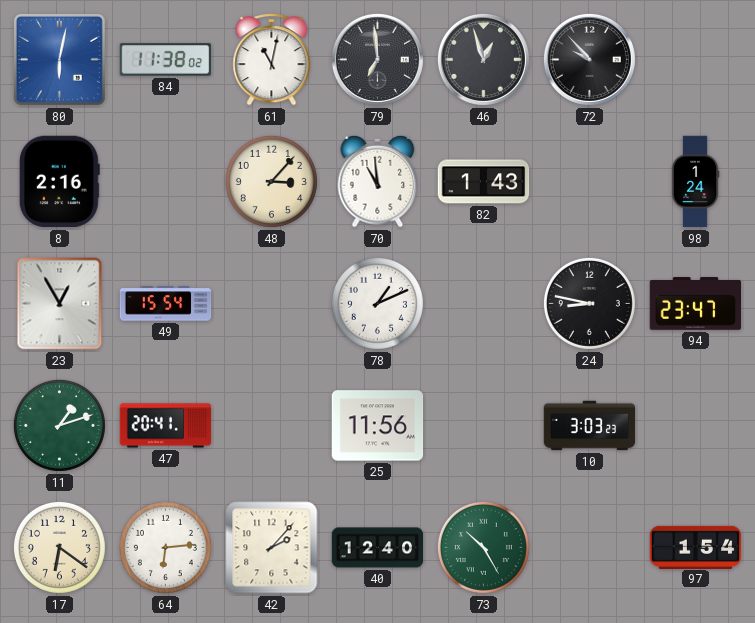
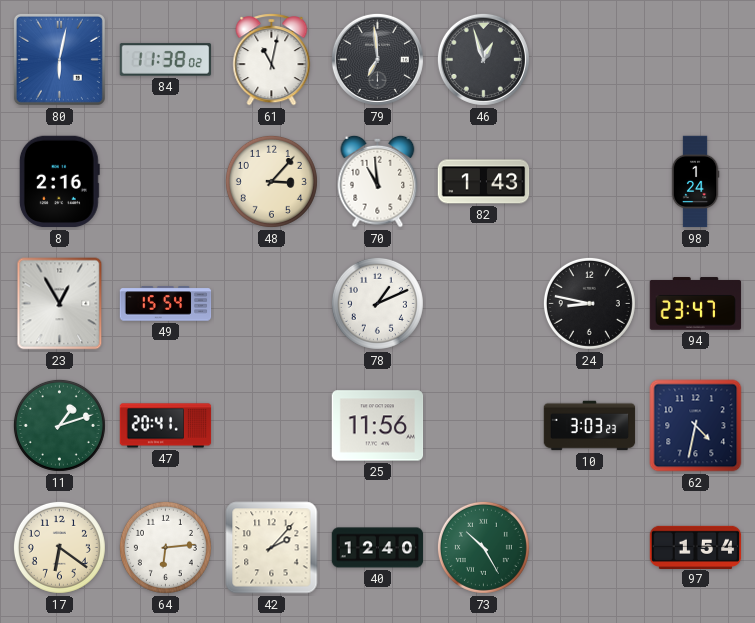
72: 9:53 -> none (589, 59)
62: none -> 4:32 (696, 426)
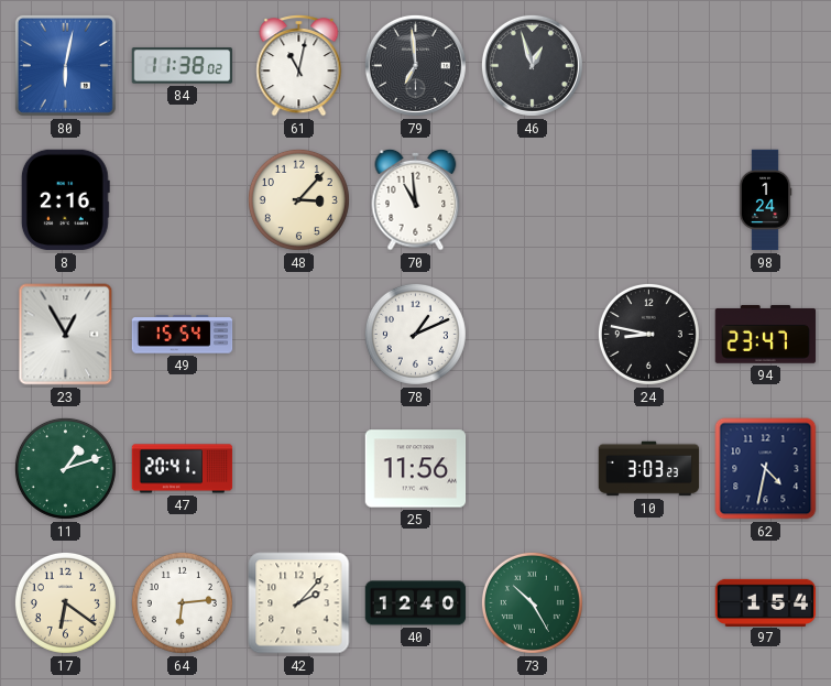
82: 1:43 -> none (484, 182)
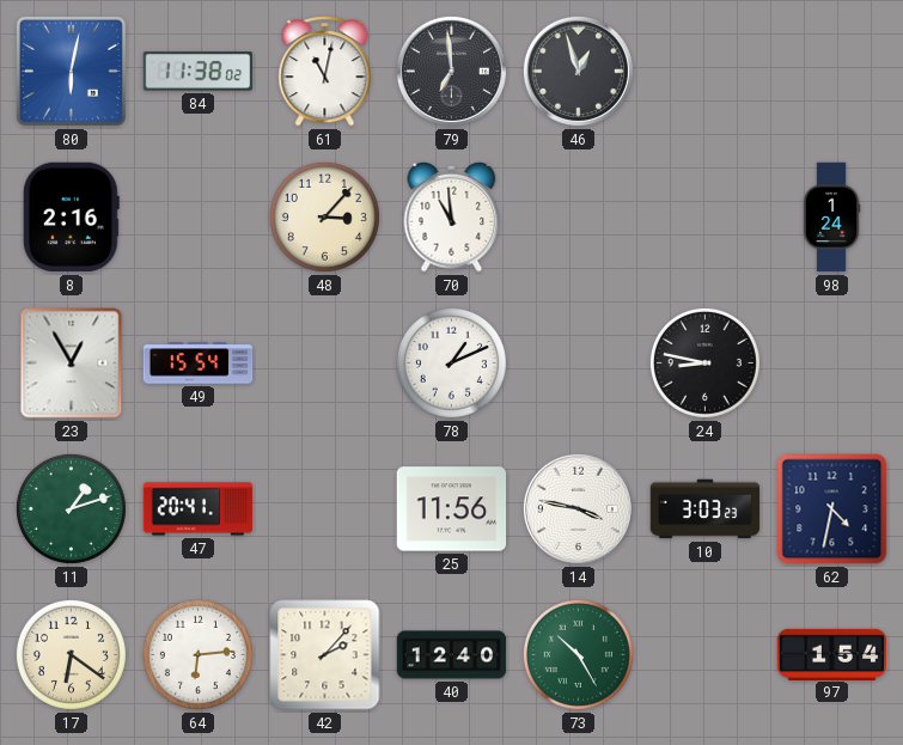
94: 23:47 -> none (766, 335)
14: none -> 3:47 (578, 508)
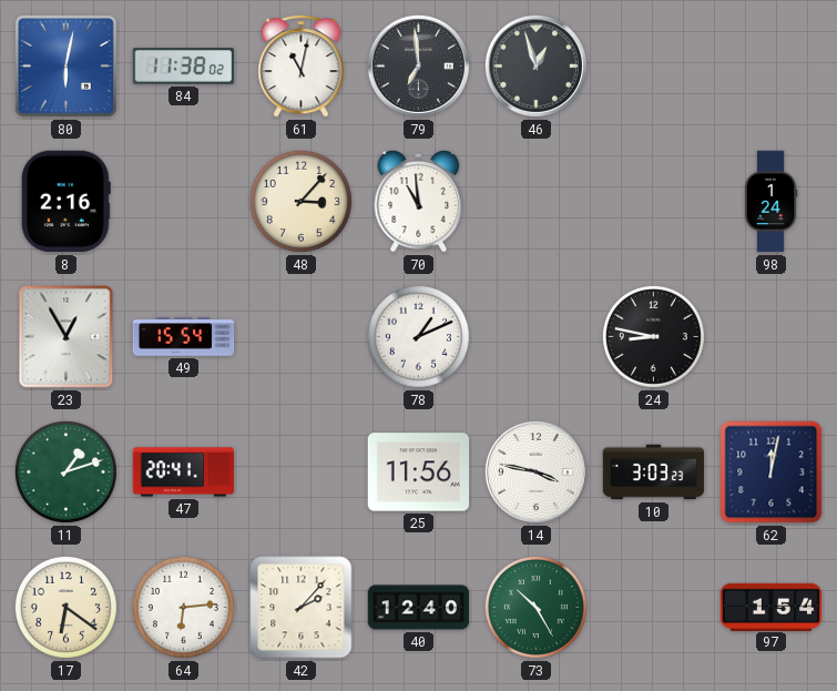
62: 4:32 -> 12:02 (772, 472)
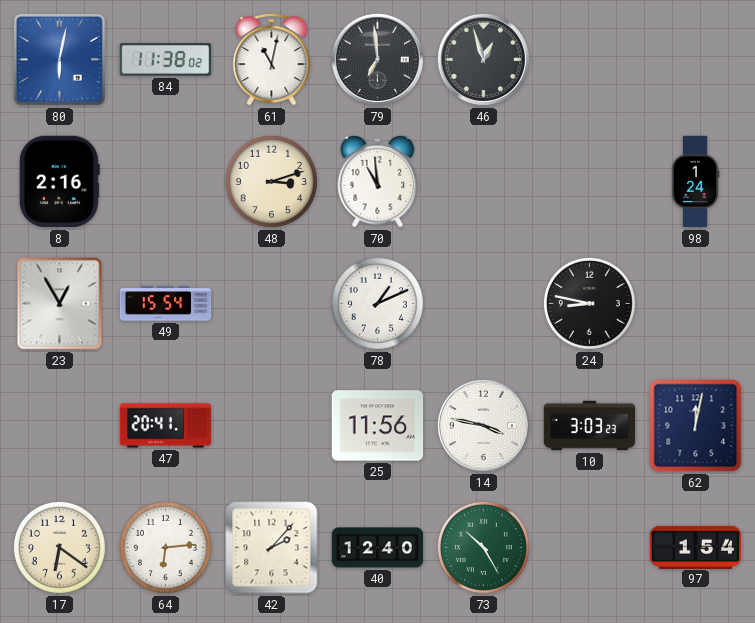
48: 3:07 -> 3:12 (271, 181)
11: 1:12 -> none (65, 471)
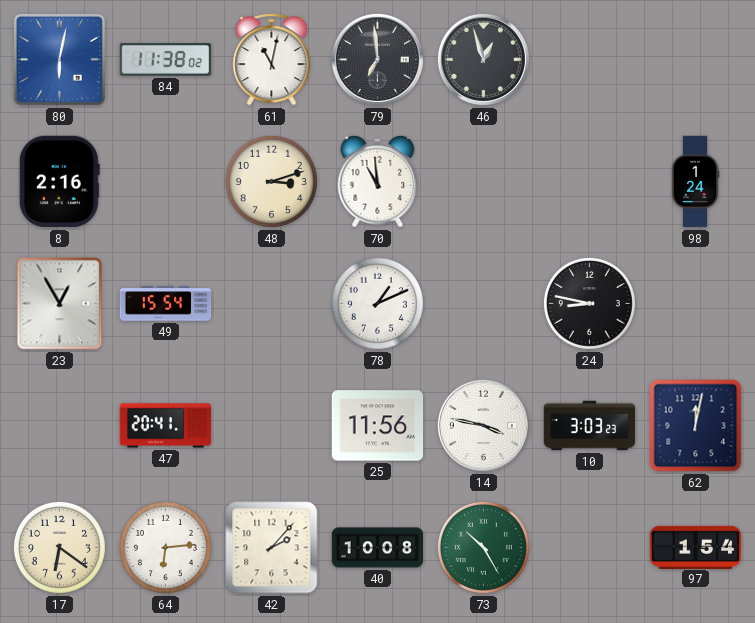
40: 12:40 -> 10:08 (378, 548)
